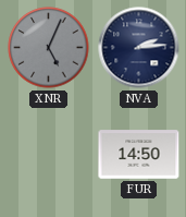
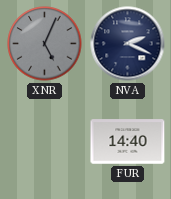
NVA: 2:14 -> 2:19 (128, 44)
FUR: 14:50 -> 14:40 (128, 142)
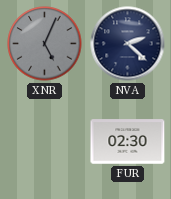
NVA: 2:19 -> 2:22 (128, 44)
FUR: 14:40 -> 02:30 (128, 142)
